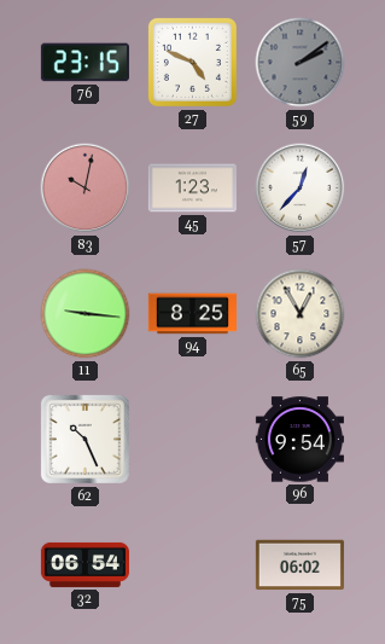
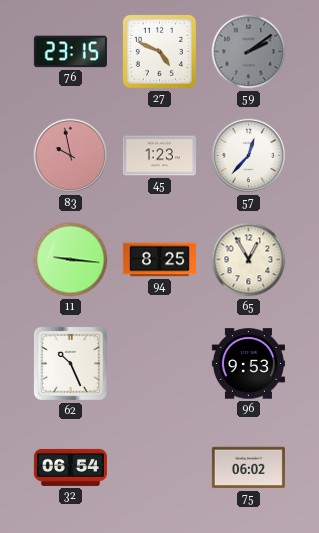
83: 10:02 -> 9:58 (71, 156)
96: 9:54 -> 9:53 (248, 364)
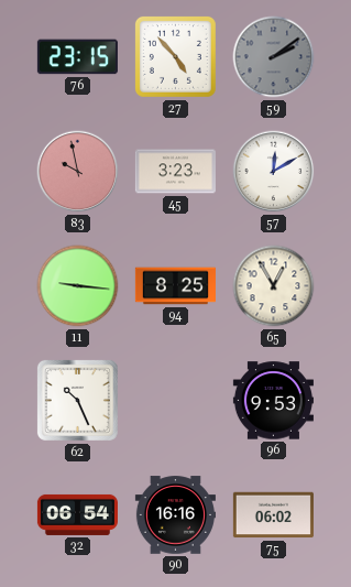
27: 4:49 -> 4:53 (175, 56)
45: 1:23 -> 3:23 (175, 172)
57: 12:37 -> 12:10 (274, 172)
90: none -> 16:16 (175, 515)
